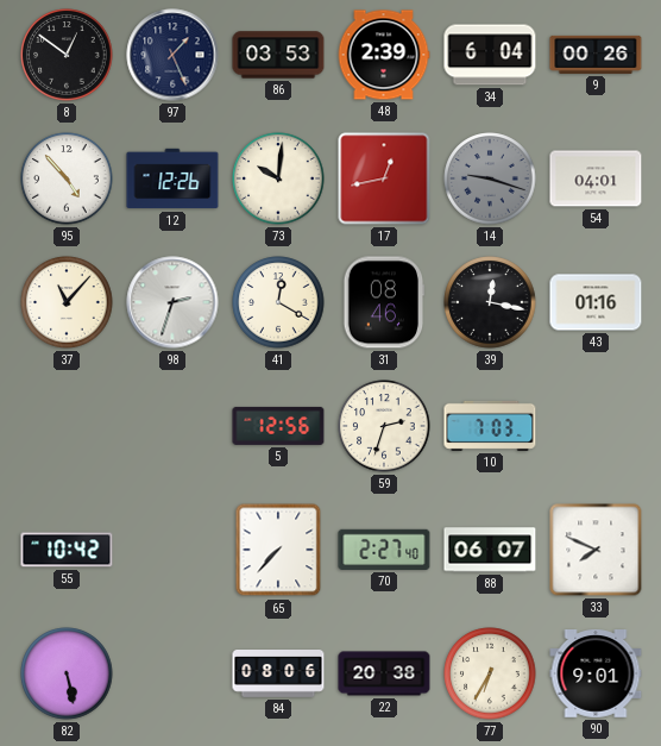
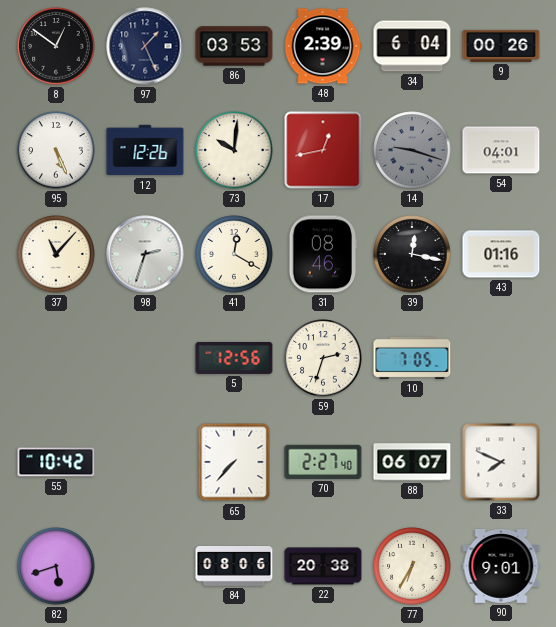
95: 4:53 -> 5:26 (56, 150)
10: 7:03 -> 7:05 (412, 358)
82: 5:28 -> 5:42 (56, 566)
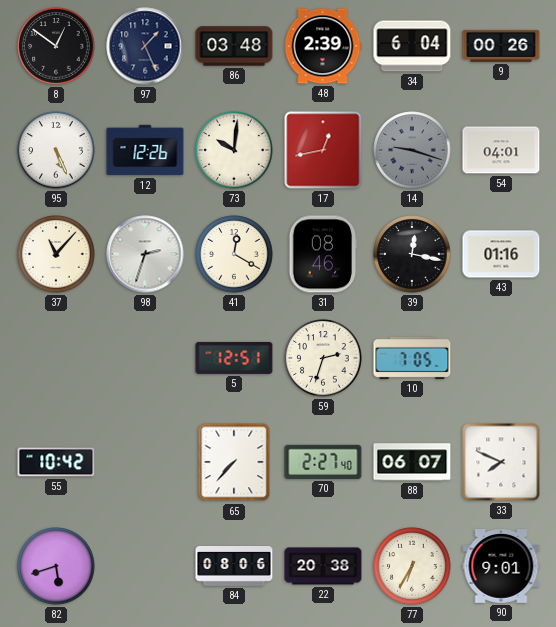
86: 03:53 -> 03:48 (234, 46)
5: 12:56 -> 12:51 (234, 358)
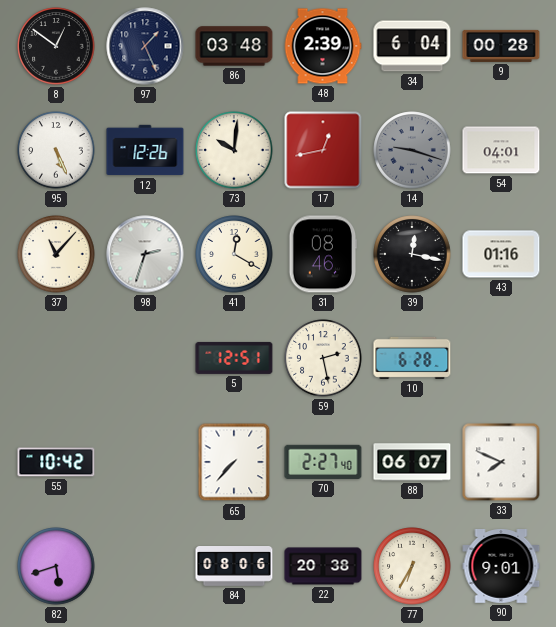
9: 00:26 -> 00:28 (501, 46)
59: 2:33 -> 2:28 (323, 358)
10: 7:05 -> 6:28 (412, 358)
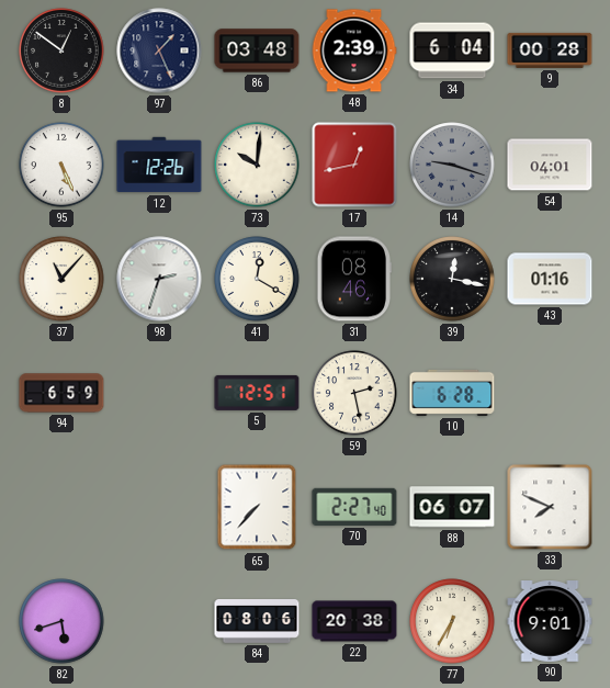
94: none -> 6:59 (61, 393)
55: 10:42 -> none (56, 462)
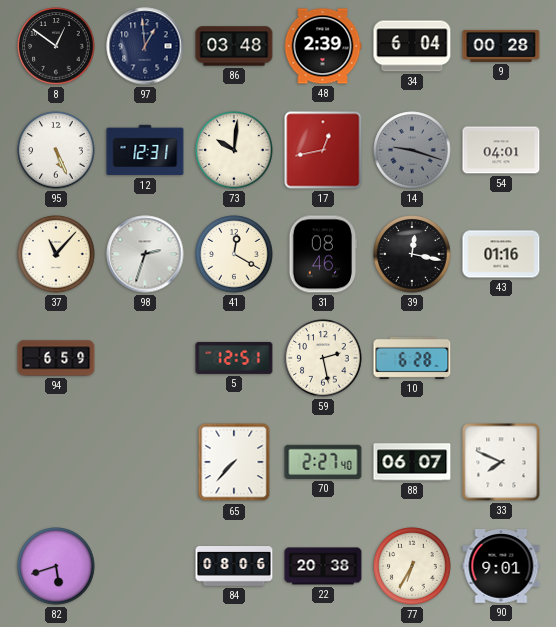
97: 1:26 -> 12:59 (145, 46)
12: 12:26 -> 12:31 (145, 150)
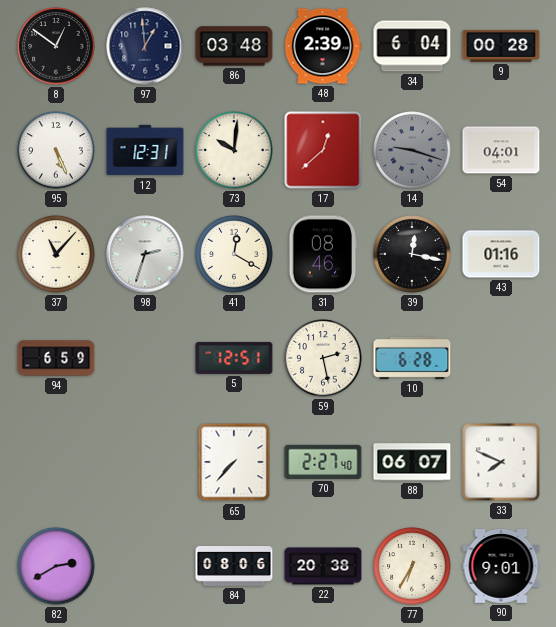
17: 12:43 -> 12:38 (323, 150)
82: 5:42 -> 2:40 (56, 566)
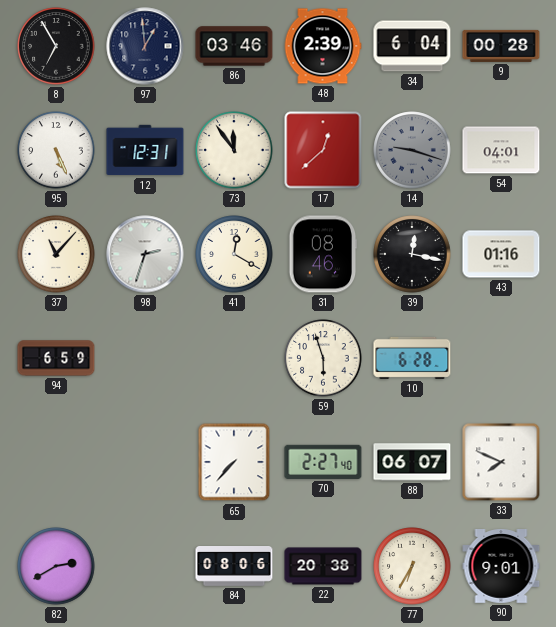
8: 12:51 -> 6:55 (56, 46)
86: 03:48 -> 03:46 (234, 46)
73: 10:01 -> 11:54 (234, 150)
5: 12:51 -> none (234, 358)
59: 2:28 -> 5:57 (323, 358)
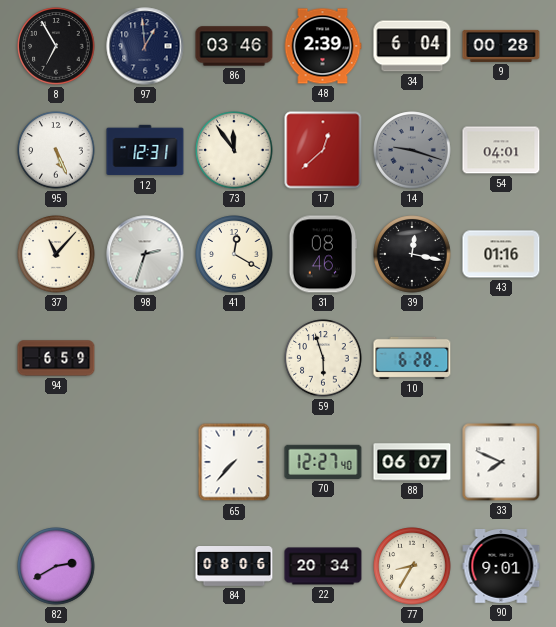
70: 2:27 -> 12:27 (323, 462)
22: 20:38 -> 20:34 (323, 566)
77: 6:35 -> 8:35 (412, 566)
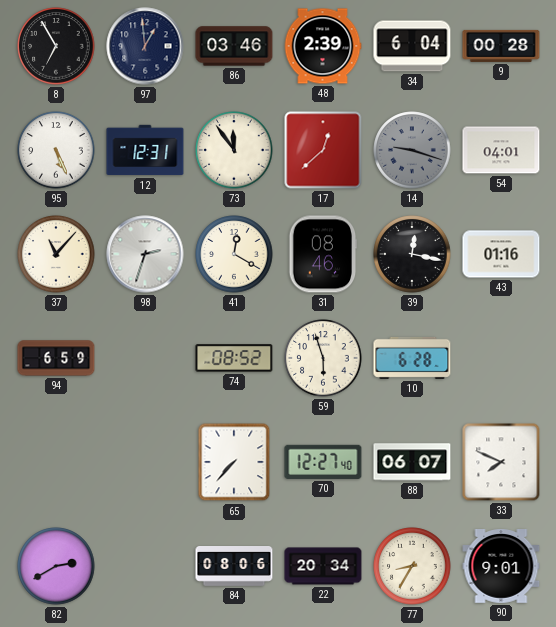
74: none -> 08:52 (234, 358)
